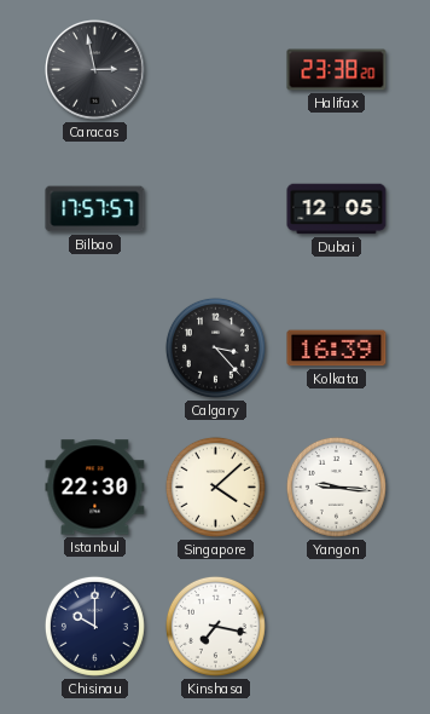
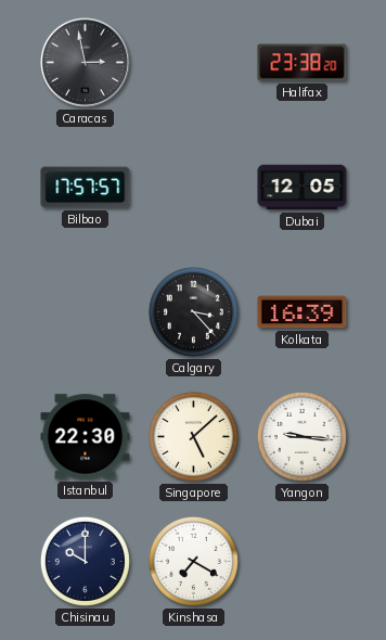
Singapore: 4:08 -> 5:08 (193, 436)
Kinshasa: 7:17 -> 7:20 (193, 561)
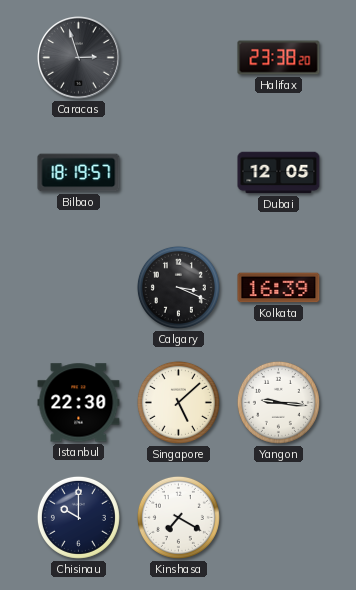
Caracas: 2:58 -> 2:57 (79, 58)
Bilbao: 17:57 -> 18:19 (79, 173)
Calgary: 3:23 -> 3:19 (178, 287)
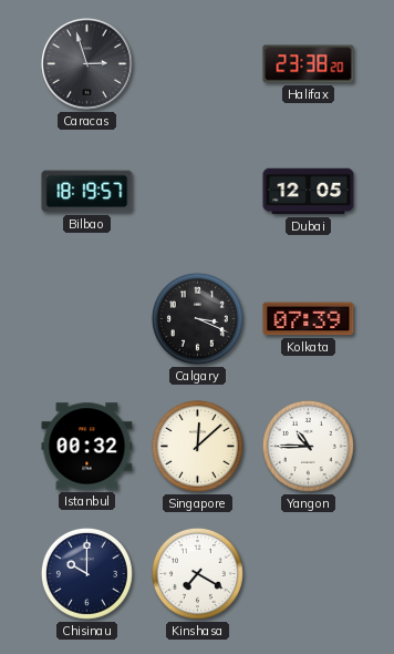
Kolkata: 16:39 -> 07:39 (309, 319)
Istanbul: 22:30 -> 00:32 (87, 447)
Singapore: 5:08 -> 12:08 (197, 446)
Yangon: 9:16 -> 10:45 (308, 446)
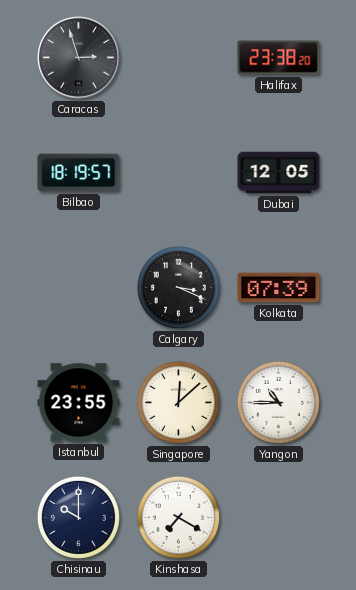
Istanbul: 00:32 -> 23:55 (79, 403)
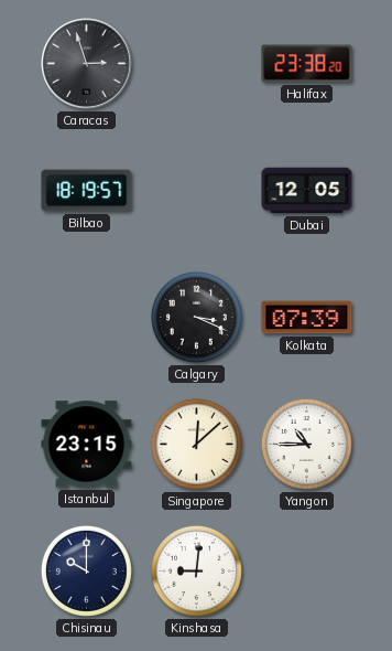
Istanbul: 23:55 -> 23:15 (87, 445)
Kinshasa: 7:20 -> 9:01 (196, 570)
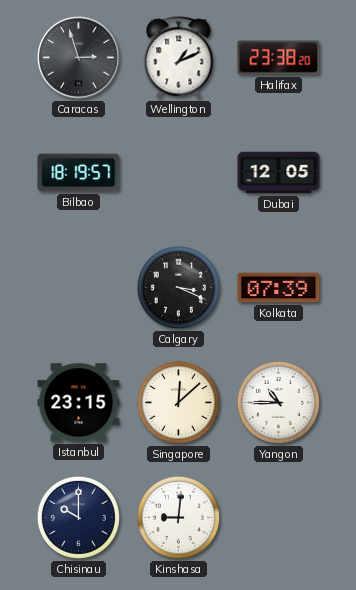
Wellington: none -> 1:11 (179, 58)
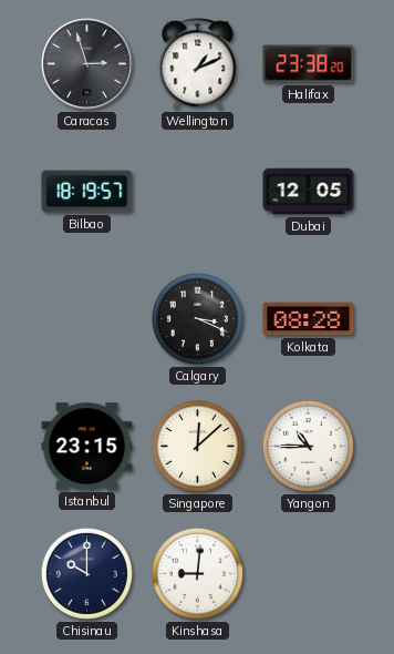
Kolkata: 07:39 -> 08:28 (309, 319)
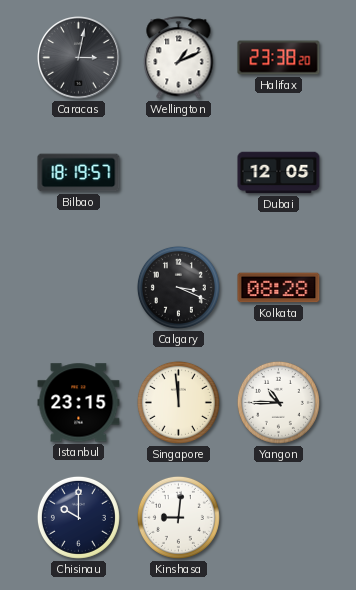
Caracas: 2:57 -> 3:02 (79, 58)
Singapore: 12:08 -> 11:59 (178, 402)
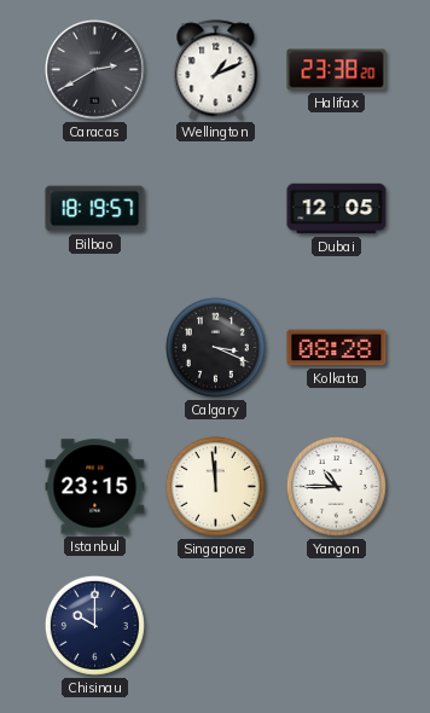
Caracas: 3:02 -> 2:40 (95, 70)
Kinshasa: 9:01 -> none (178, 517)
